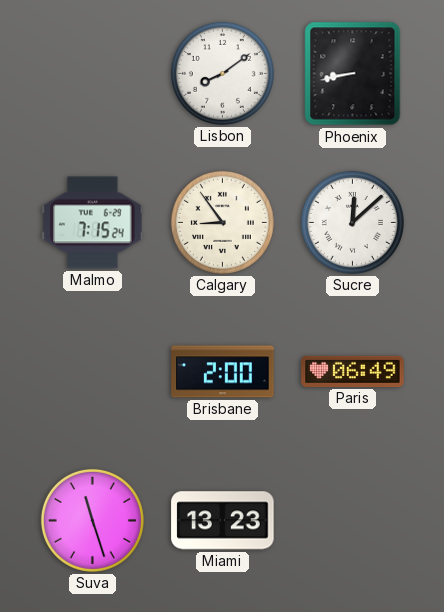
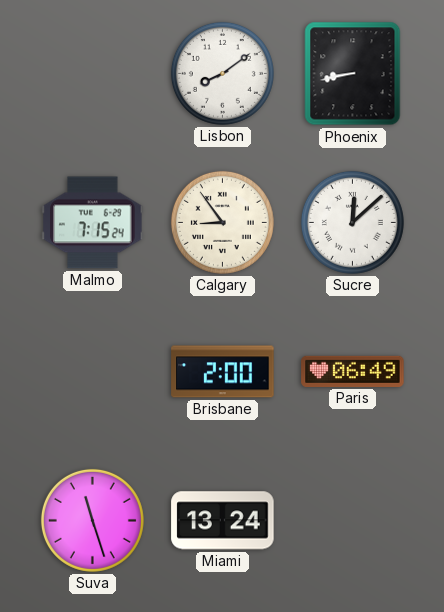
Miami: 13:23 -> 13:24 (223, 521)
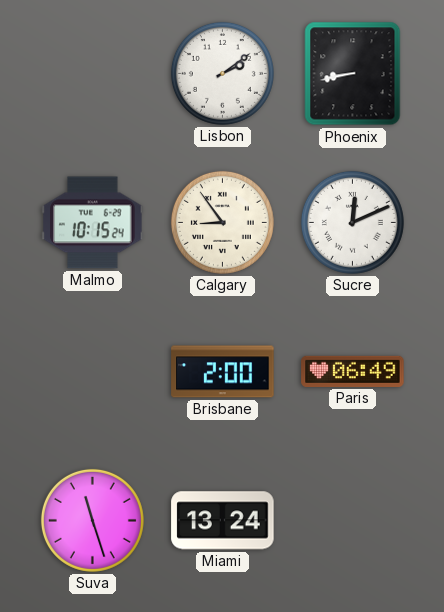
Lisbon: 8:09 -> 2:09 (222, 73)
Malmo: 7:15 -> 10:15 (93, 223)
Sucre: 12:08 -> 12:11 (352, 222)
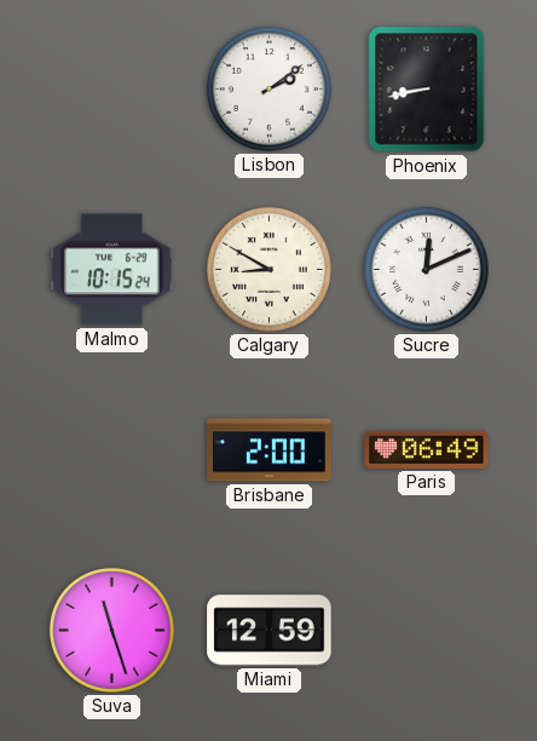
Calgary: 8:54 -> 8:50 (268, 269)
Miami: 13:24 -> 12:59 (270, 631)
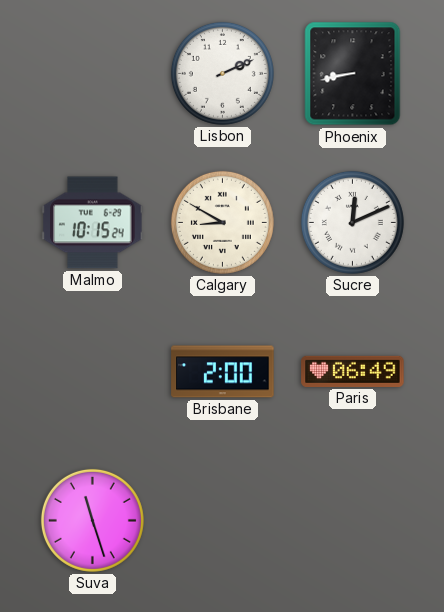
Lisbon: 2:09 -> 2:11 (222, 73)
Miami: 12:59 -> none (270, 631)
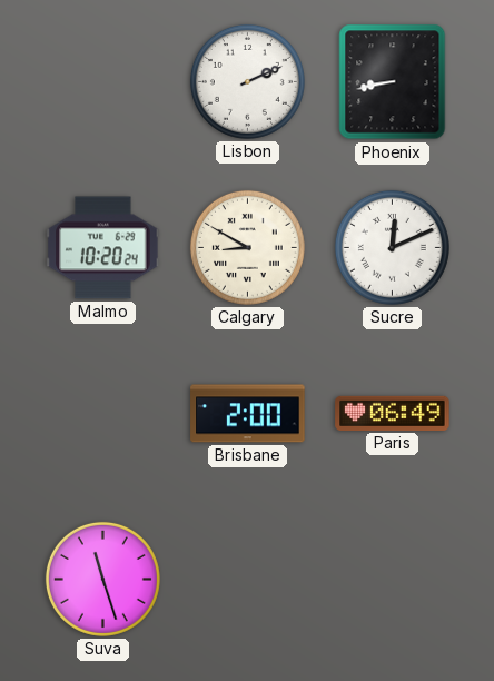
Malmo: 10:15 -> 10:20 (103, 248)
